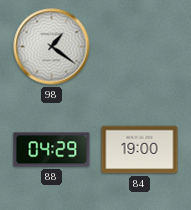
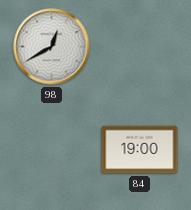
98: 1:21 -> 12:40 (52, 47)
88: 04:29 -> none (52, 150)
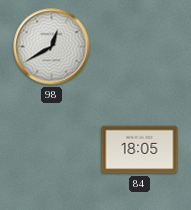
84: 19:00 -> 18:05 (140, 150)
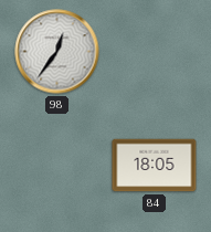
98: 12:40 -> 12:36 (57, 52)
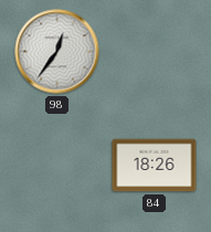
84: 18:05 -> 18:26 (155, 166)
